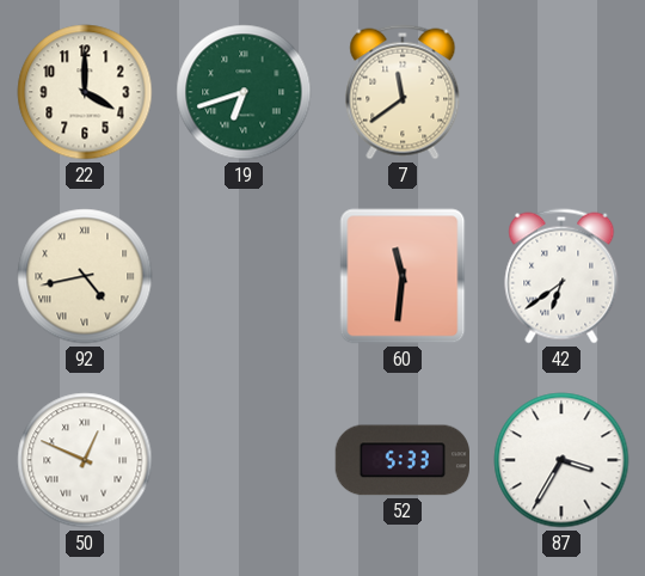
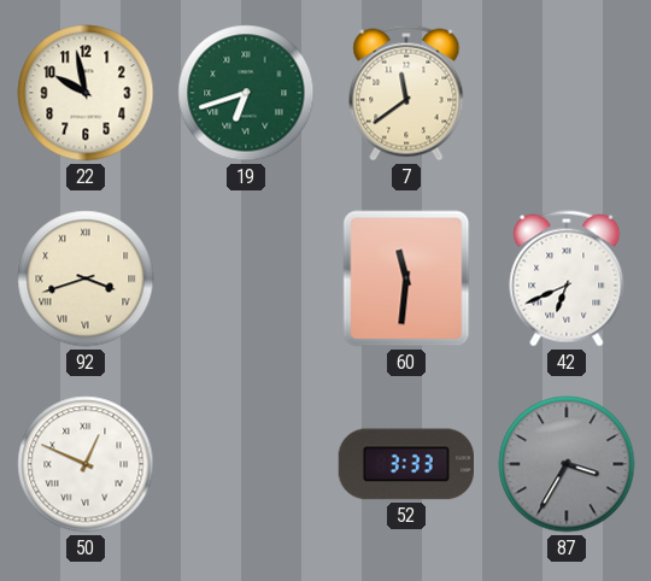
22: 4:00 -> 9:58 (86, 93)
92: 4:43 -> 3:42 (86, 278)
42: 6:39 -> 6:41 (567, 278)
52: 5:33 -> 3:33 (405, 464)
87 dial: white -> grey (567, 464)
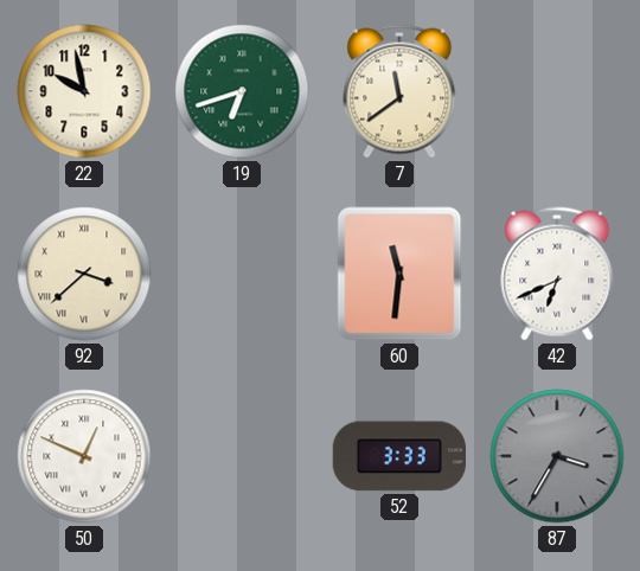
92: 3:42 -> 3:38 (84, 274)
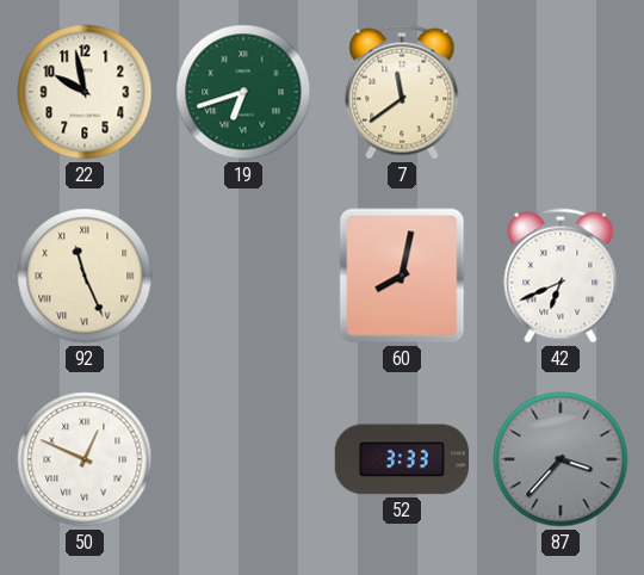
92: 3:38 -> 11:26 (85, 276)
60: 11:31 -> 8:02 (402, 276)
87: 3:35 -> 3:37 (561, 459)
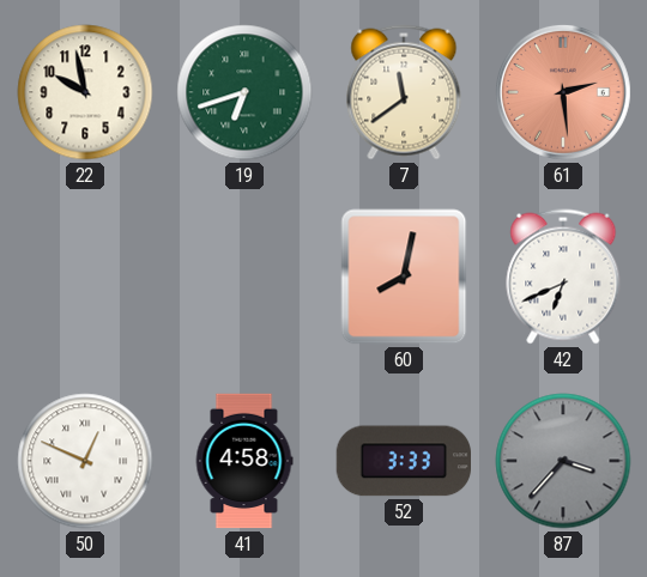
61: none -> 2:29 (563, 92)
92: 11:26 -> none (85, 276)
41: none -> 4:58 (244, 461)
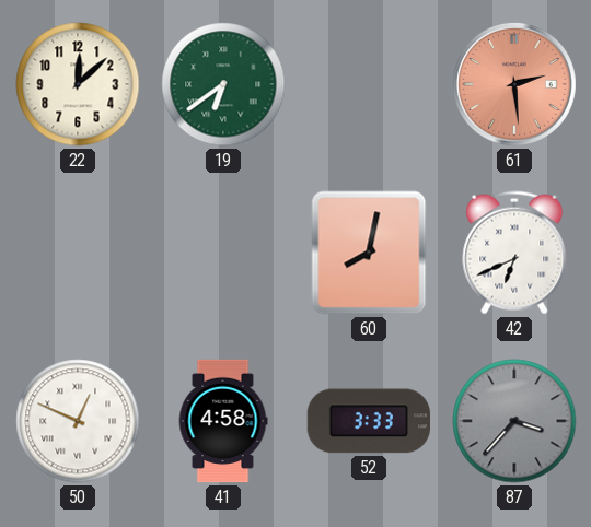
22: 9:58 -> 12:08 (78, 84)
19: 6:42 -> 6:39 (223, 84)
7: 11:39 -> none (404, 92)
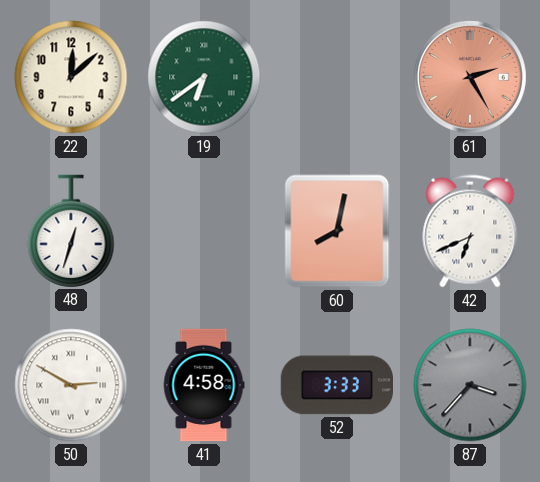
61: 2:29 -> 2:25 (470, 77)
48: none -> 12:33 (71, 231)
50: 12:49 -> 2:50 (71, 385)
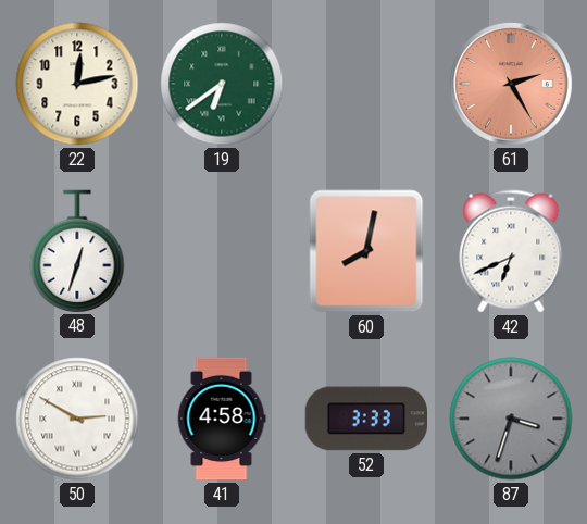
22: 12:08 -> 12:13 (77, 84)
87: 3:37 -> 3:33 (511, 419)
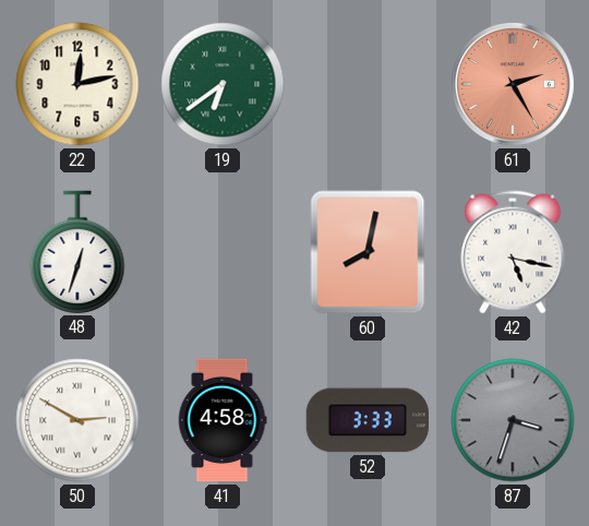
42: 6:41 -> 5:17 (513, 252)
